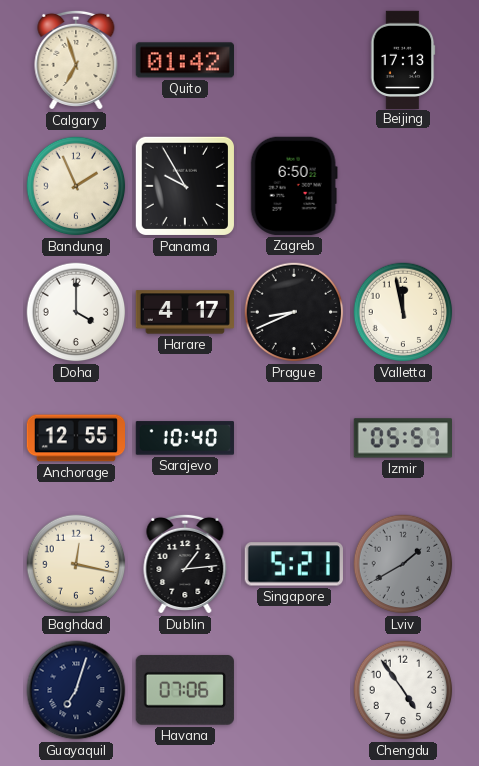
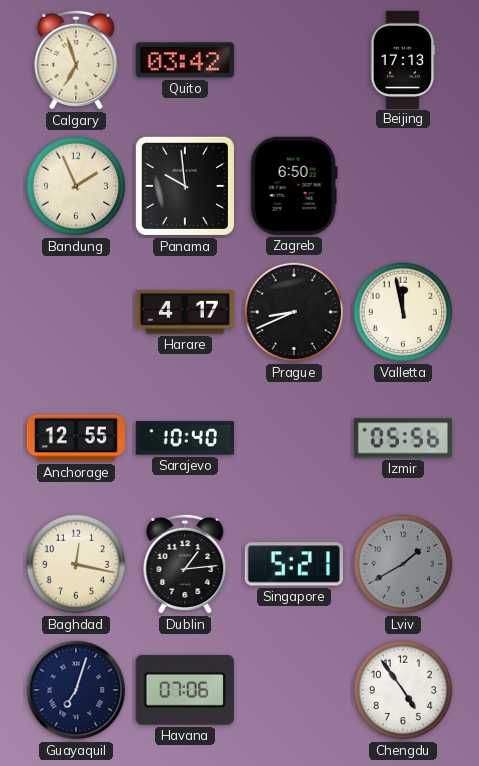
Quito: 01:42 -> 03:42 (184, 60)
Panama: 9:55 -> 9:59 (185, 186)
Doha: 4:00 -> none (76, 312)
Izmir: 05:57 -> 05:56 (402, 438)
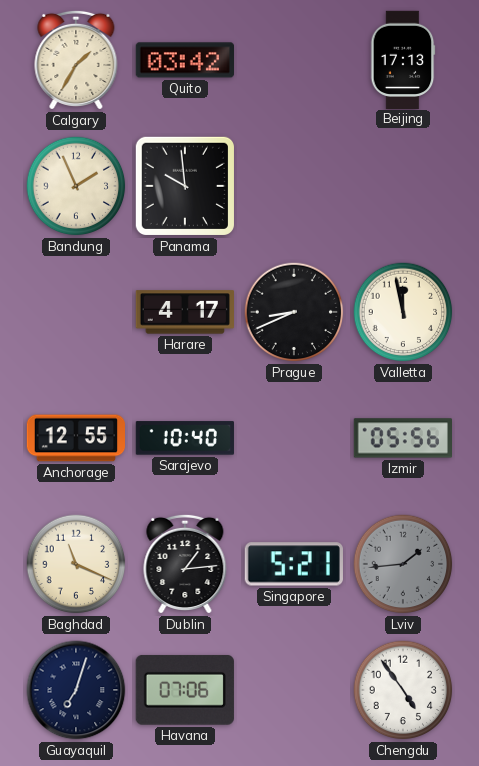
Calgary: 6:57 -> 1:35 (76, 60)
Zagreb: 6:50 -> none (294, 186)
Baghdad: 12:17 -> 11:19 (76, 564)
Lviv: 1:40 -> 1:44 (403, 564)
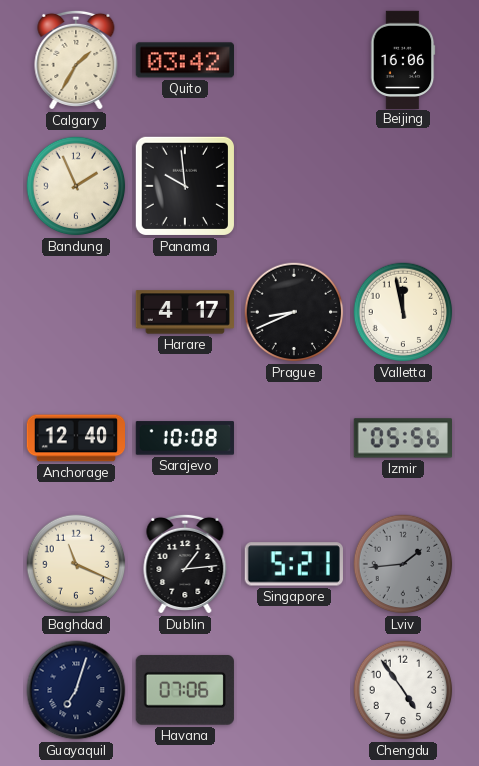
Beijing: 17:13 -> 16:06 (403, 59)
Anchorage: 12:55 -> 12:40 (76, 438)
Sarajevo: 10:40 -> 10:08 (185, 438)
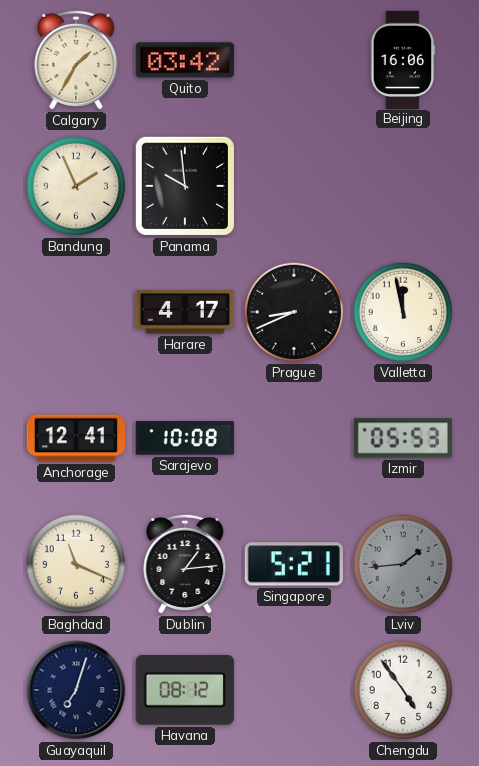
Anchorage: 12:40 -> 12:41 (76, 438)
Izmir: 05:56 -> 05:53 (402, 438)
Havana: 07:06 -> 08:12 (185, 690)
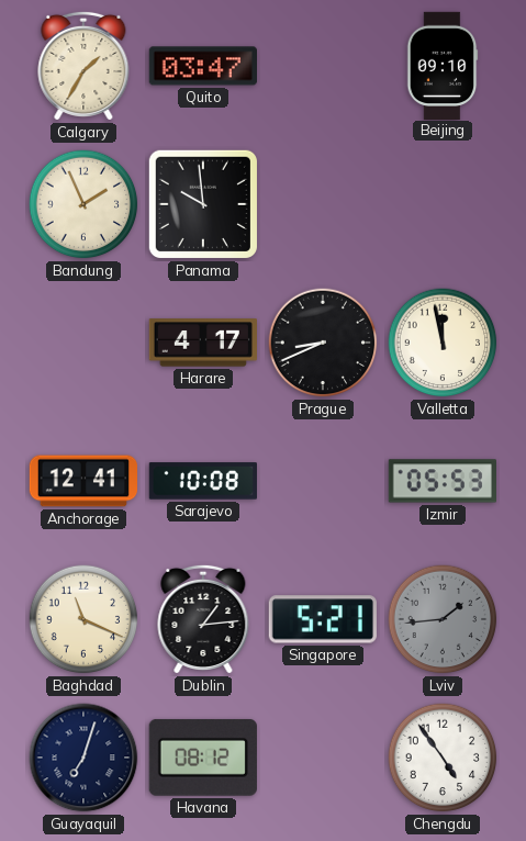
Quito: 03:42 -> 03:47 (202, 66)
Beijing: 16:06 -> 09:10 (443, 65)
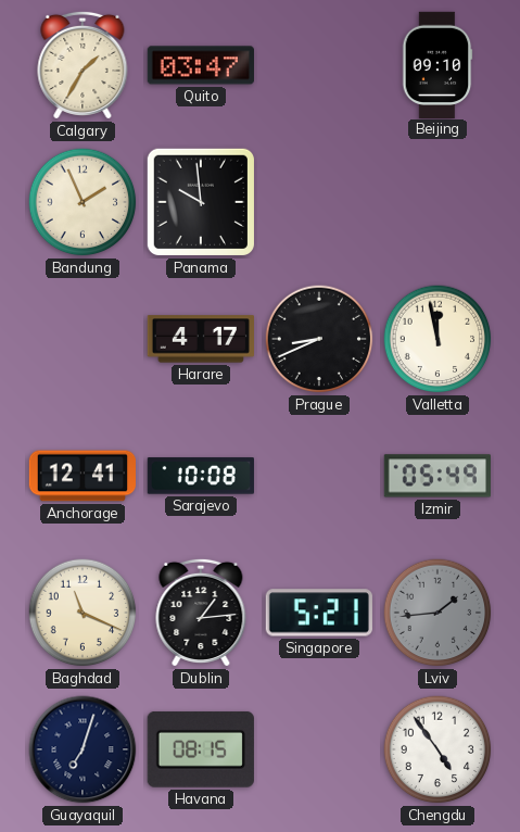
Izmir: 05:53 -> 05:49 (436, 476)
Havana: 08:12 -> 08:15 (201, 749)
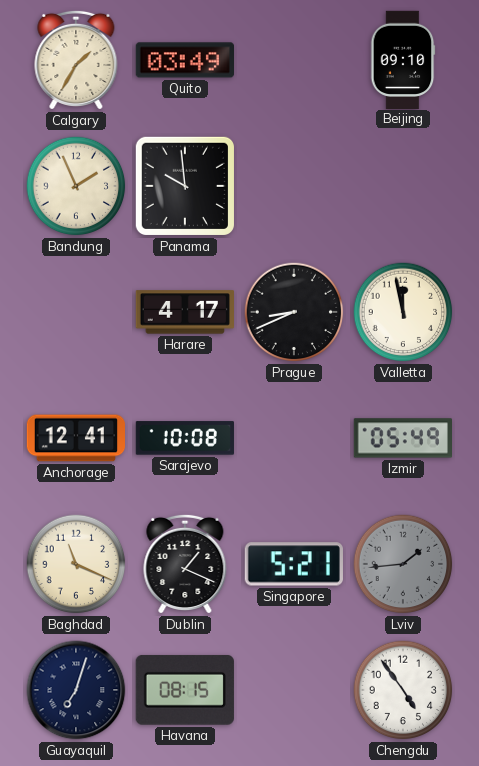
Quito: 03:47 -> 03:49 (184, 60)
Dublin: 1:14 -> 1:19 (185, 564)
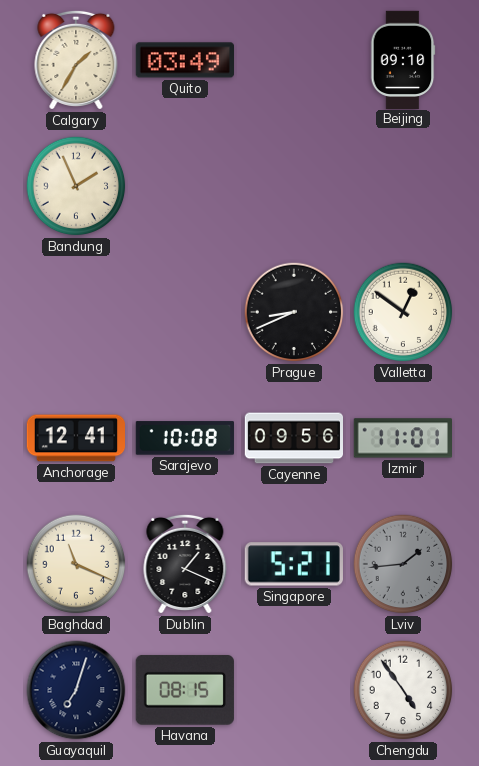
Panama: 9:59 -> none (185, 186)
Harare: 4:17 -> none (184, 312)
Valletta: 11:58 -> 12:51 (403, 312)
Cayenne: none -> 09:56 (293, 438)
Izmir: 05:49 -> 11:01 (402, 438)
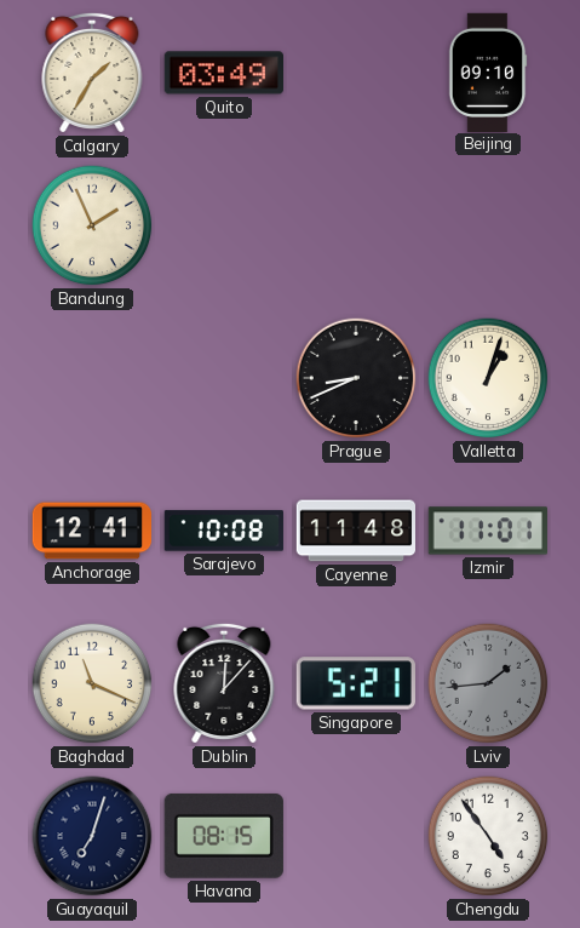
Valletta: 12:51 -> 1:03 (488, 378)
Cayenne: 09:56 -> 11:48 (355, 531)
Dublin: 1:19 -> 12:07 (224, 683)
